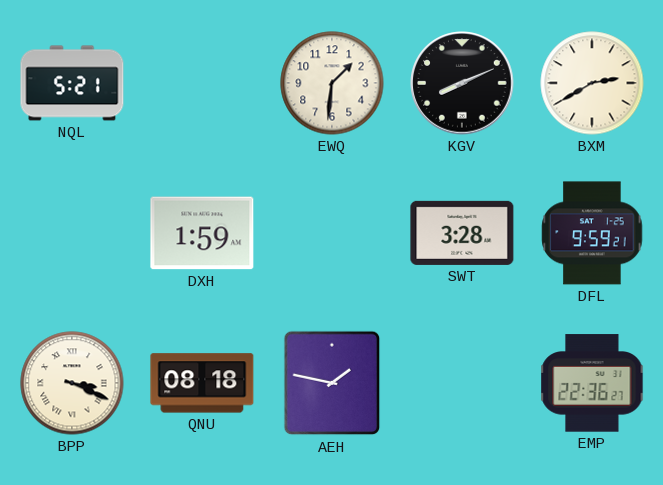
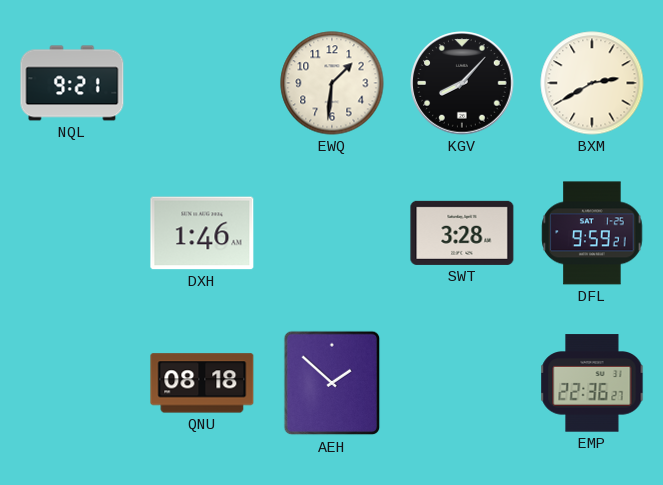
NQL: 5:21 -> 9:21 (72, 83)
KGV: 8:11 -> 8:07 (462, 83)
DXH: 1:59 -> 1:46 (202, 233)
BPP: 3:19 -> none (72, 383)
AEH: 1:47 -> 1:52 (332, 383)
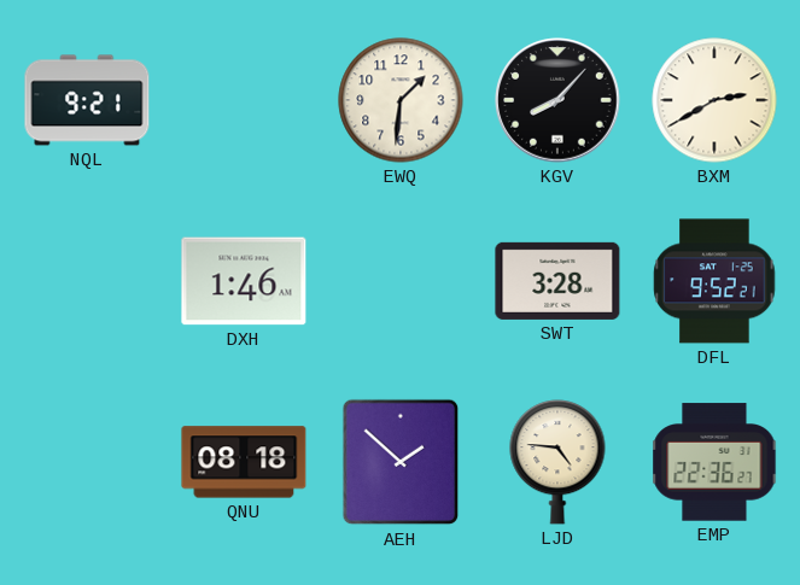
DFL: 9:59 -> 9:52 (714, 281)
LJD: none -> 4:46 (557, 462)
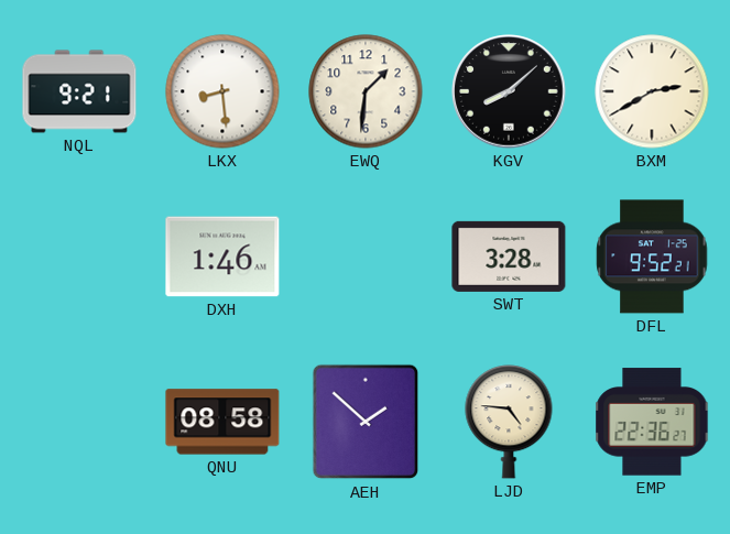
LKX: none -> 8:29 (222, 91)
KGV: 8:07 -> 8:08 (509, 91)
QNU: 08:18 -> 08:58 (222, 422)
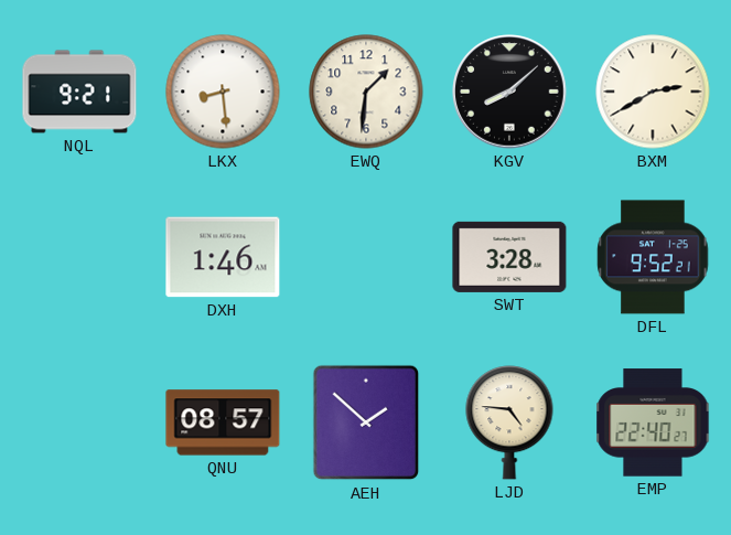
QNU: 08:58 -> 08:57 (223, 422)
EMP: 22:36 -> 22:40 (653, 422)
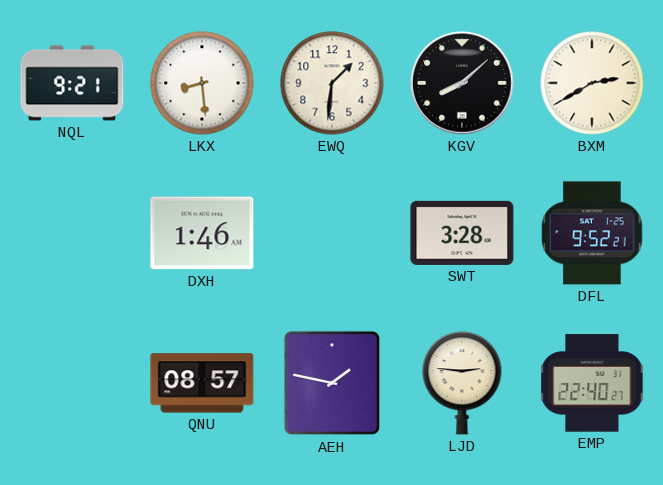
AEH: 1:52 -> 1:47 (332, 383)
LJD: 4:46 -> 2:46 (462, 383)
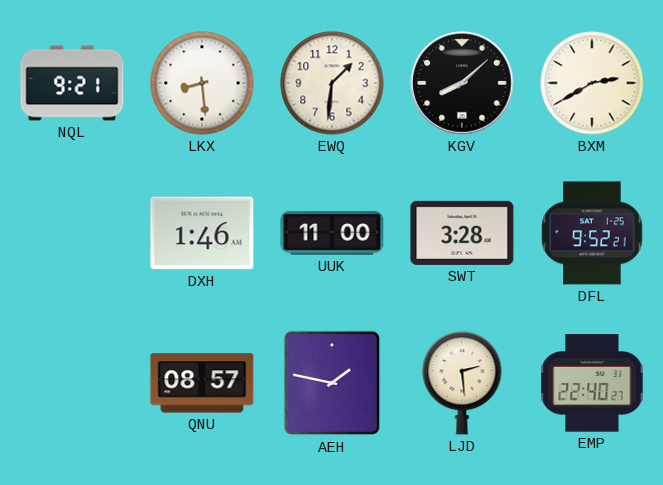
UUK: none -> 11:00 (332, 233)
LJD: 2:46 -> 2:29 (462, 383)
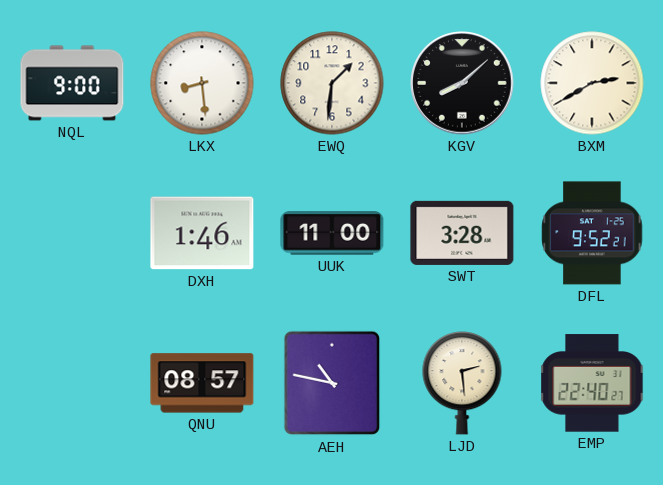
NQL: 9:21 -> 9:00 (72, 83)
AEH: 1:47 -> 10:47 (332, 383)
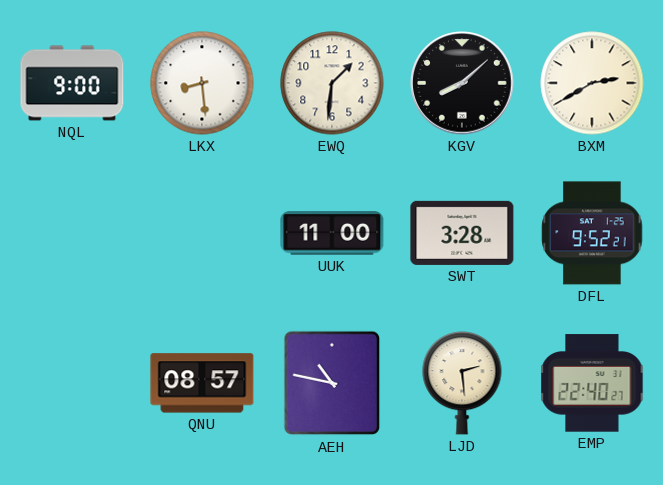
DXH: 1:46 -> none (202, 233)
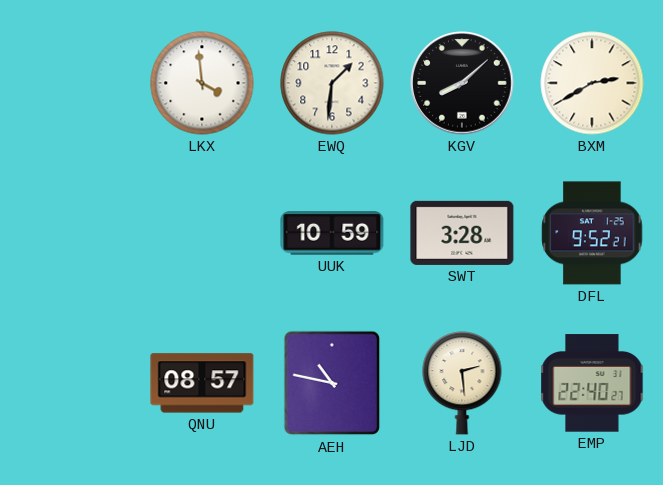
NQL: 9:00 -> none (72, 83)
LKX: 8:29 -> 3:59 (202, 83)
UUK: 11:00 -> 10:59 (332, 233)
